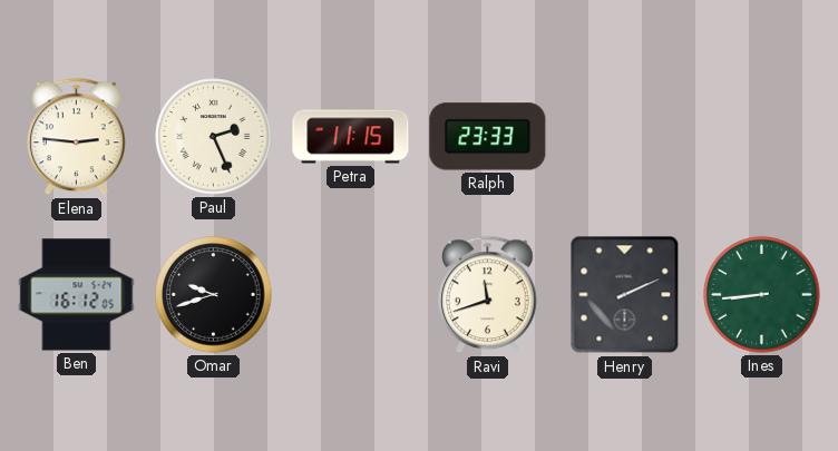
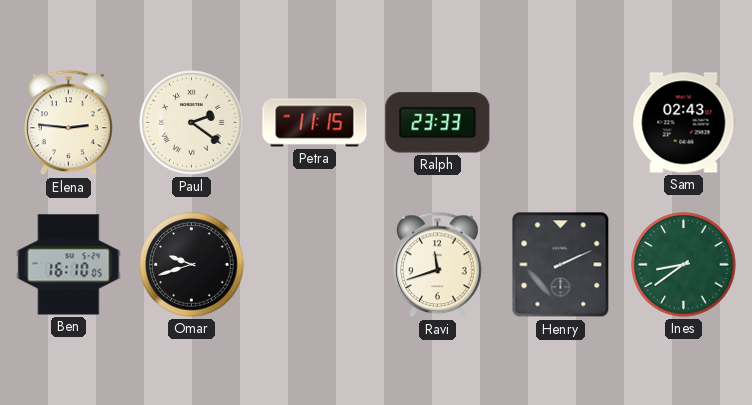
Paul: 2:26 -> 2:21 (192, 123)
Sam: none -> 02:43 (684, 123)
Ben: 16:12 -> 16:10 (69, 265)
Ines: 8:44 -> 8:39 (684, 265)
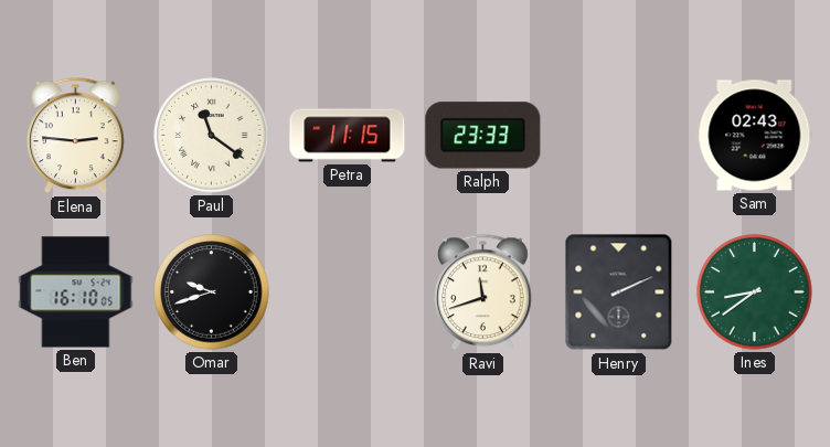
Paul: 2:21 -> 11:21 (212, 136)
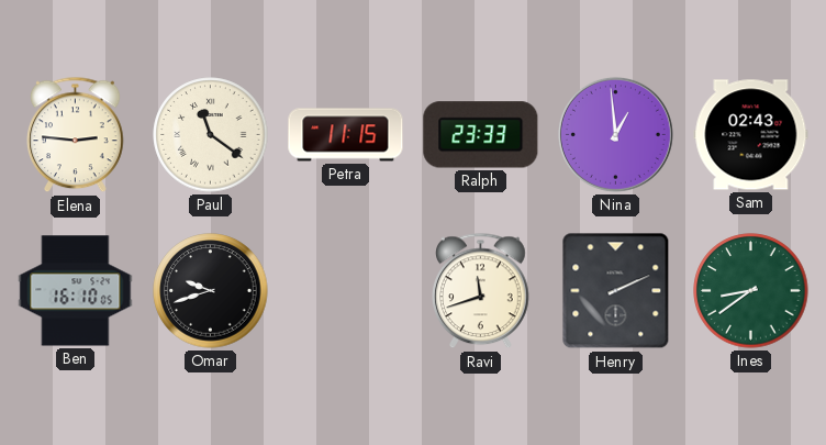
Nina: none -> 12:59 (615, 134)
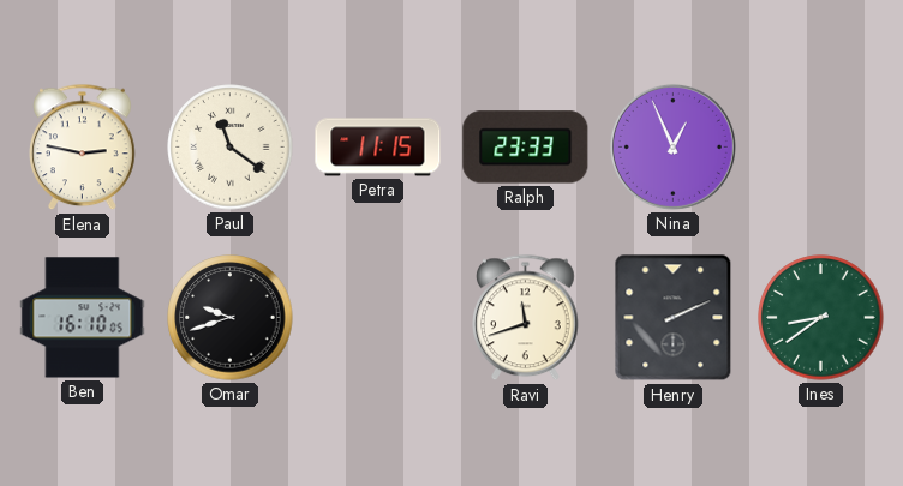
Elena: 2:46 -> 2:47 (83, 148)
Nina: 12:59 -> 12:56 (672, 146)
Sam: 02:43 -> none (751, 135)
